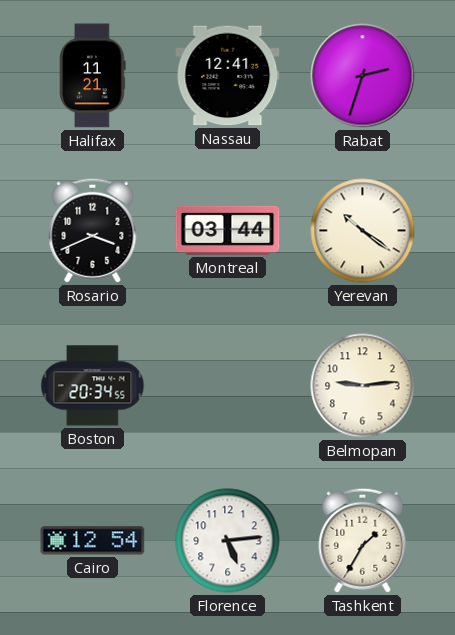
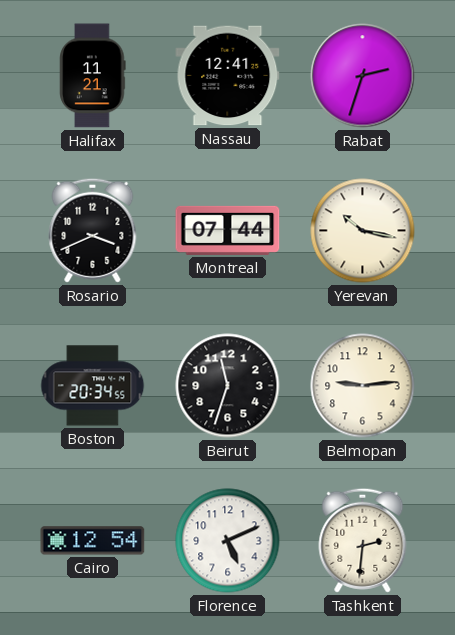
Montreal: 03:44 -> 07:44 (228, 230)
Yerevan: 10:21 -> 10:17 (363, 231)
Beirut: none -> 11:33 (228, 386)
Florence: 5:14 -> 5:11 (228, 541)
Tashkent: 1:35 -> 2:31 (363, 540)
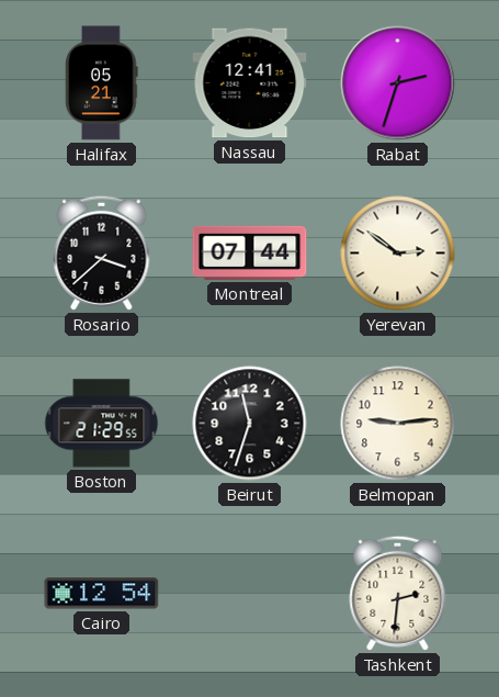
Halifax: 11:21 -> 05:21 (102, 83)
Rosario: 3:41 -> 3:38 (102, 252)
Yerevan: 10:17 -> 2:51 (398, 254)
Boston: 20:34 -> 21:29 (102, 424)
Florence: 5:11 -> none (228, 541)
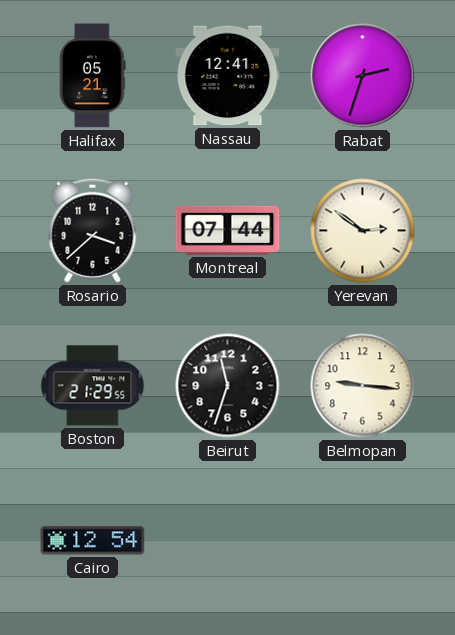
Belmopan: 9:14 -> 9:16 (363, 386)
Tashkent: 2:31 -> none (398, 593)
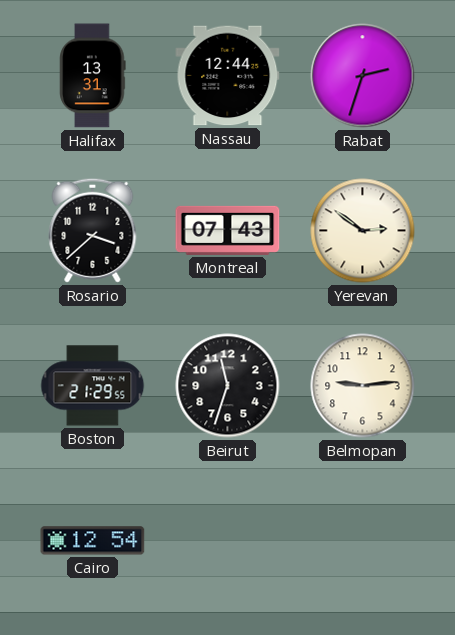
Halifax: 05:21 -> 13:31 (93, 76)
Nassau: 12:41 -> 12:44 (228, 76)
Montreal: 07:44 -> 07:43 (228, 230)
Belmopan: 9:16 -> 9:14 (363, 386)
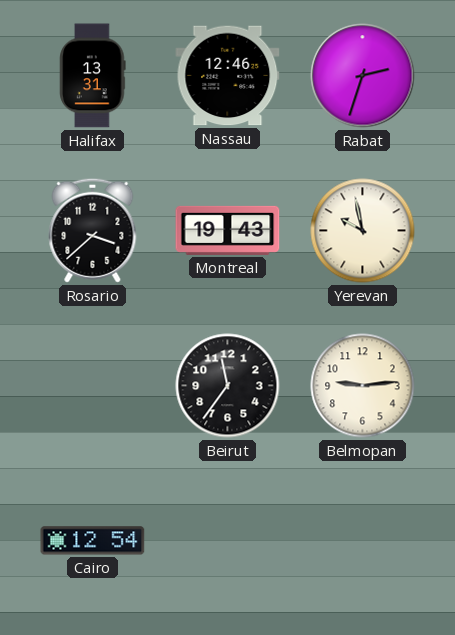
Nassau: 12:44 -> 12:46 (228, 76)
Montreal: 07:43 -> 19:43 (228, 230)
Yerevan: 2:51 -> 9:58 (363, 231)
Boston: 21:29 -> none (93, 386)
Beirut: 11:33 -> 11:36 (228, 386)
